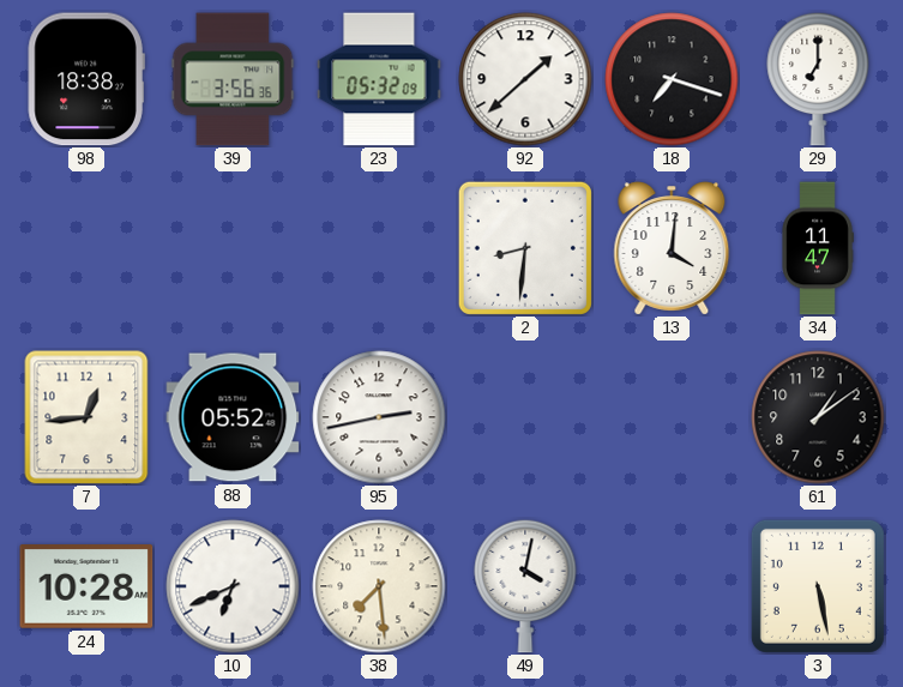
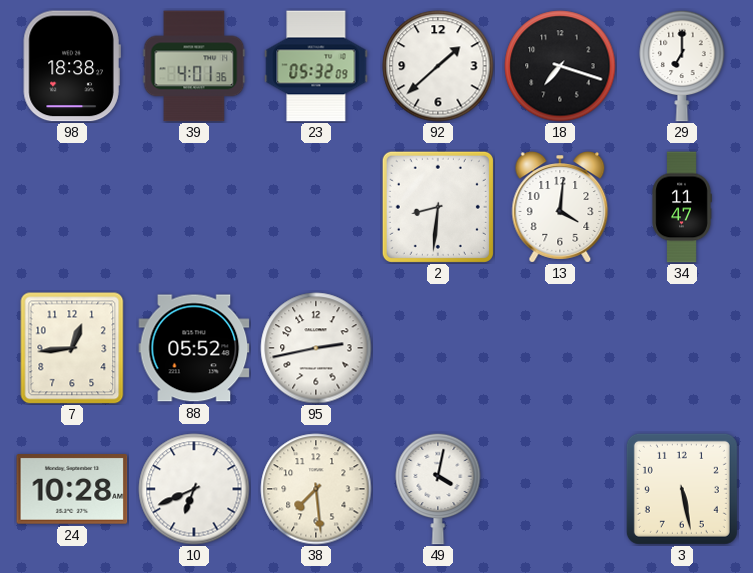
39: 3:56 -> 4:01 (194, 66)
61: 1:09 -> none (818, 417)
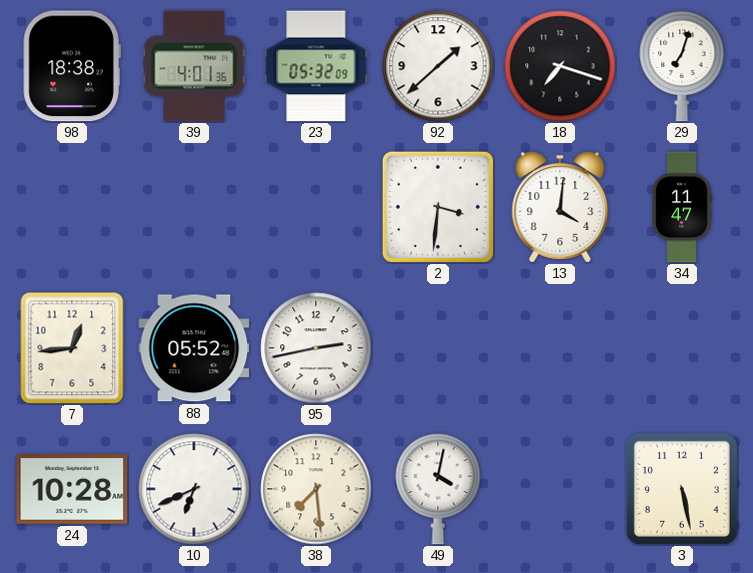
29: 7:00 -> 7:03 (682, 66)
2: 8:31 -> 3:31 (438, 207)
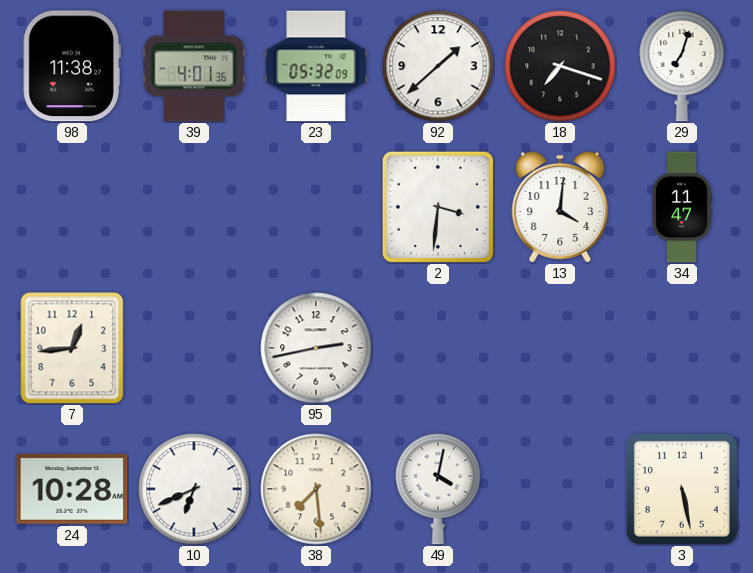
98: 18:38 -> 11:38 (72, 66)
88: 05:52 -> none (194, 348)
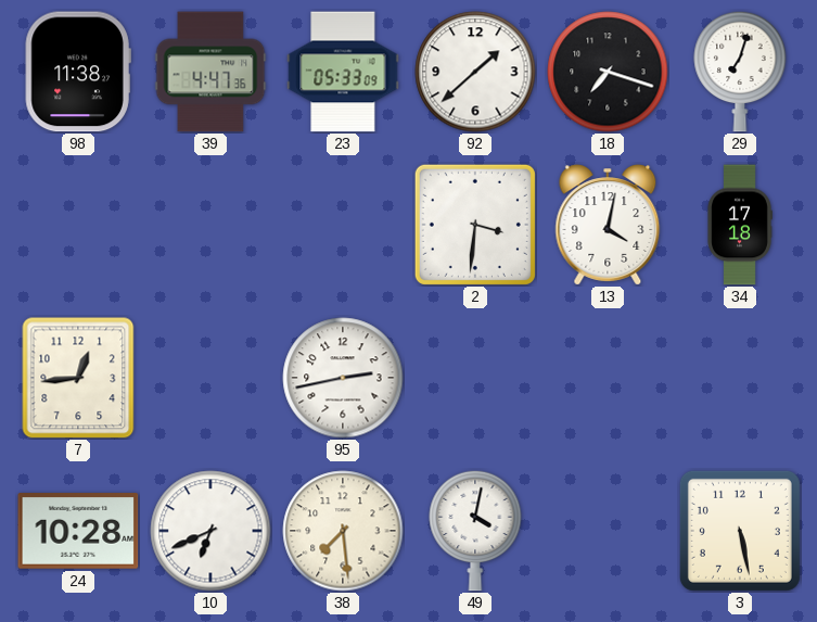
39: 4:01 -> 4:47 (210, 72)
23: 05:32 -> 05:33 (343, 72)
13: 4:01 -> 4:02 (608, 225)
34: 11:47 -> 17:18 (740, 225)
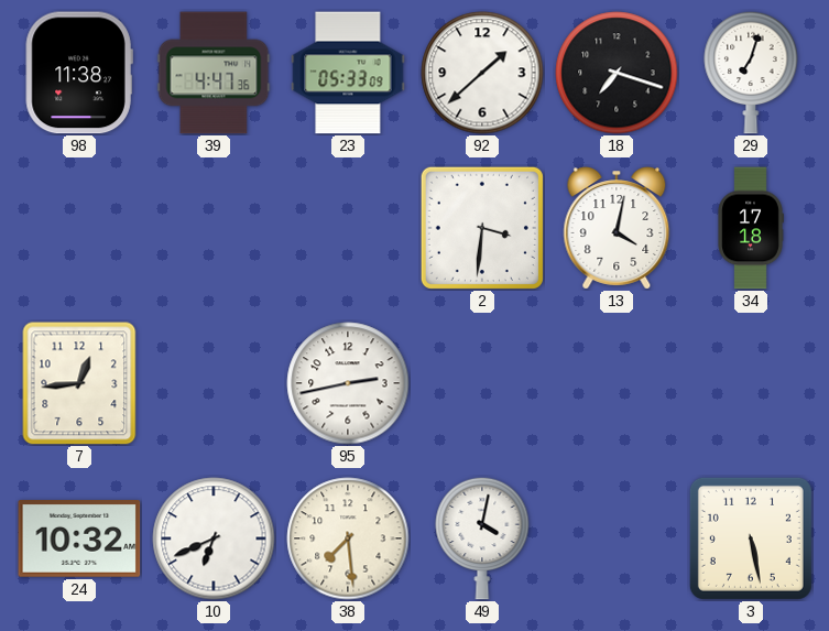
24: 10:28 -> 10:32 (79, 540)
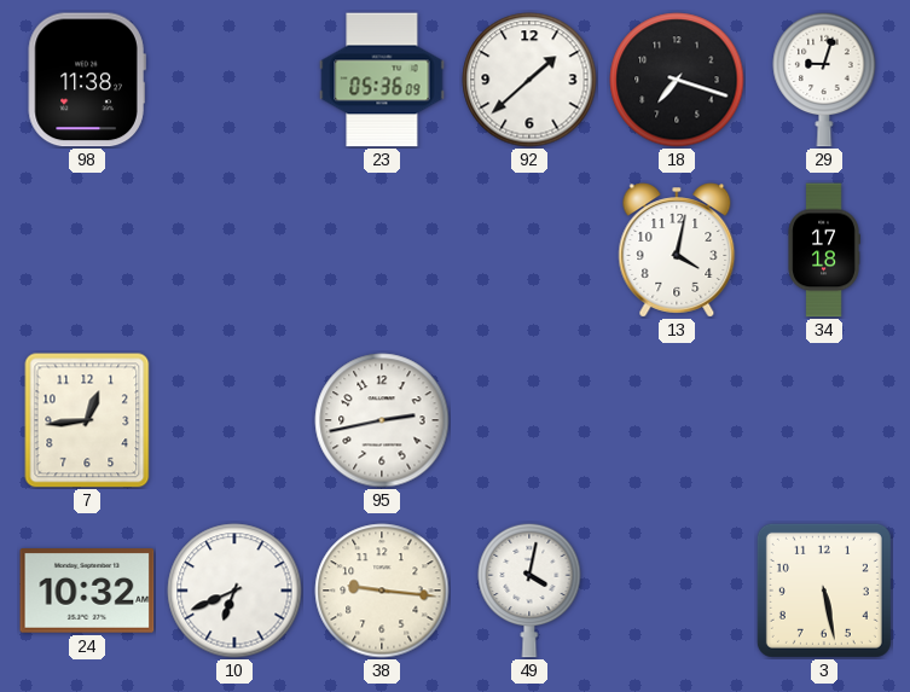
39: 4:47 -> none (214, 73)
23: 05:33 -> 05:36 (382, 80)
29: 7:03 -> 9:03 (824, 80)
2: 3:31 -> none (482, 228)
38: 7:29 -> 9:16 (382, 591)
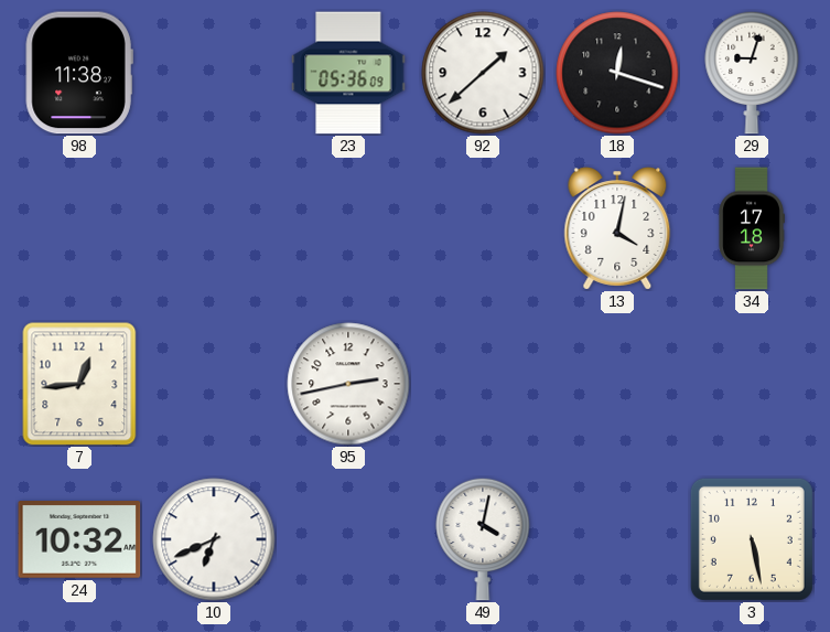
18: 7:18 -> 12:18 (617, 73)
38: 9:16 -> none (382, 591)
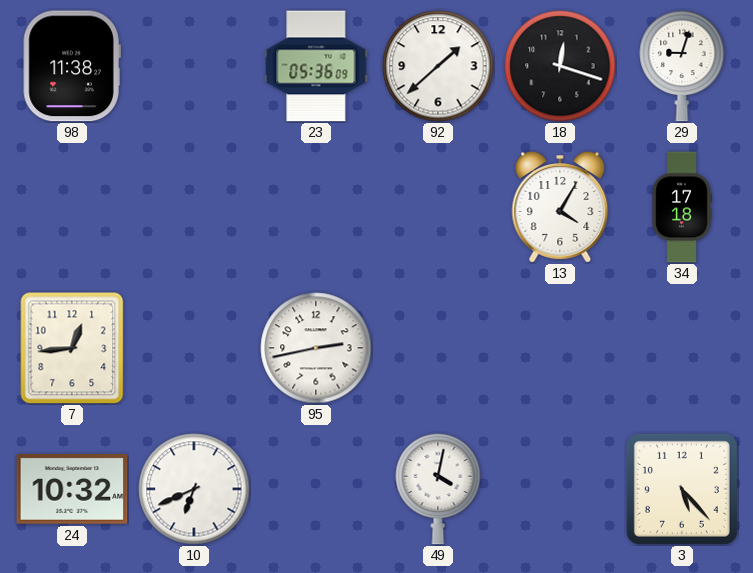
13: 4:02 -> 4:05 (560, 207)
3: 5:28 -> 5:23 (682, 489)
